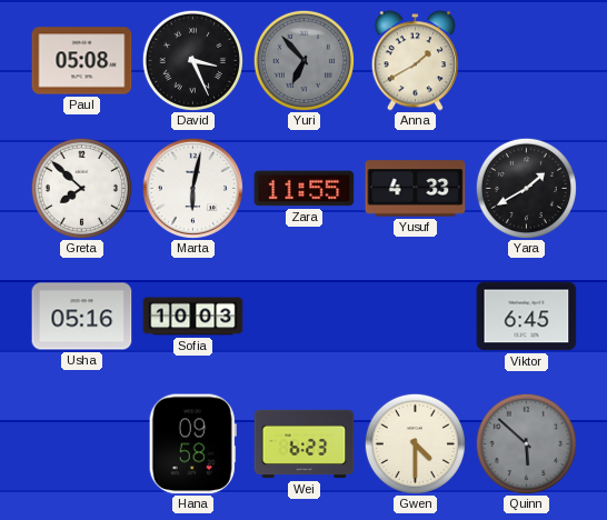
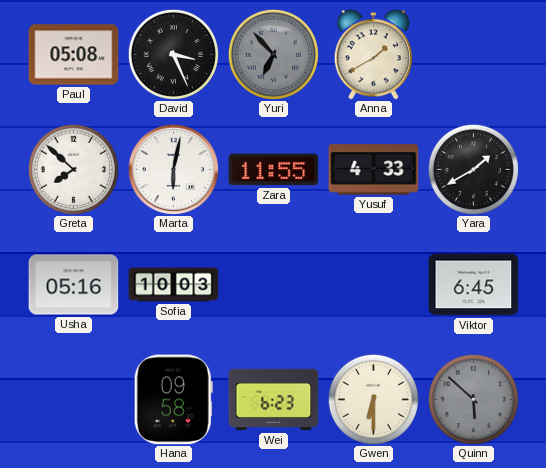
Gwen: 4:30 -> 6:30 (373, 399)
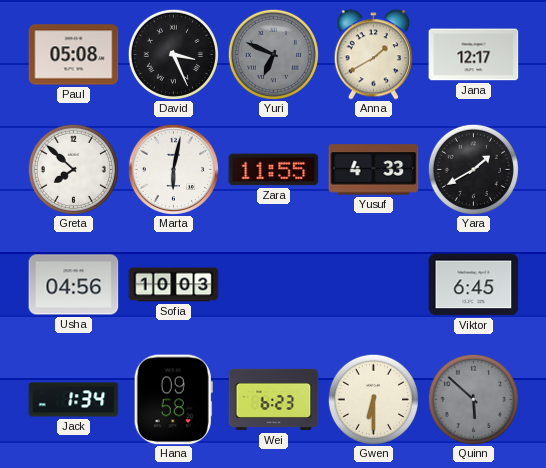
Yuri: 6:53 -> 6:49 (273, 54)
Jana: none -> 12:17 (474, 55)
Usha: 05:16 -> 04:56 (74, 285)
Jack: none -> 1:34 (74, 400)
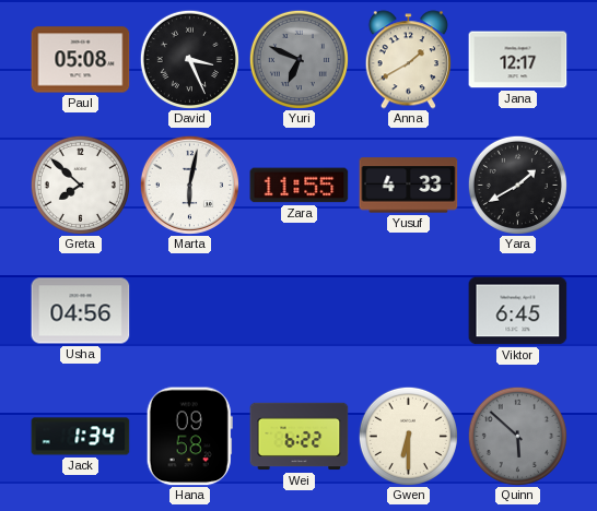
Sofia: 10:03 -> none (174, 285)
Wei: 6:23 -> 6:22 (300, 437)
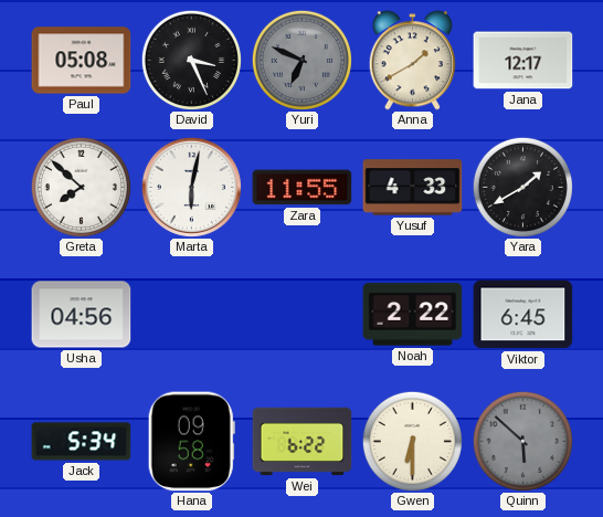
Noah: none -> 2:22 (413, 315)
Jack: 1:34 -> 5:34 (82, 442)
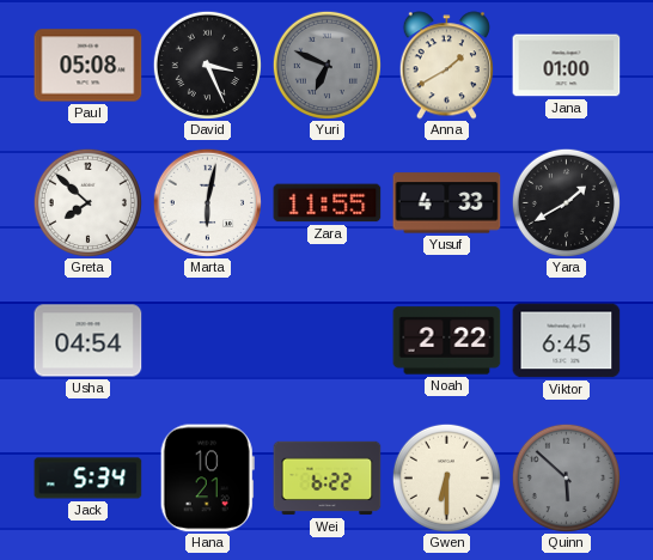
Jana: 12:17 -> 01:00 (567, 66)
Usha: 04:56 -> 04:54 (89, 341)
Hana: 09:58 -> 10:21 (207, 479)
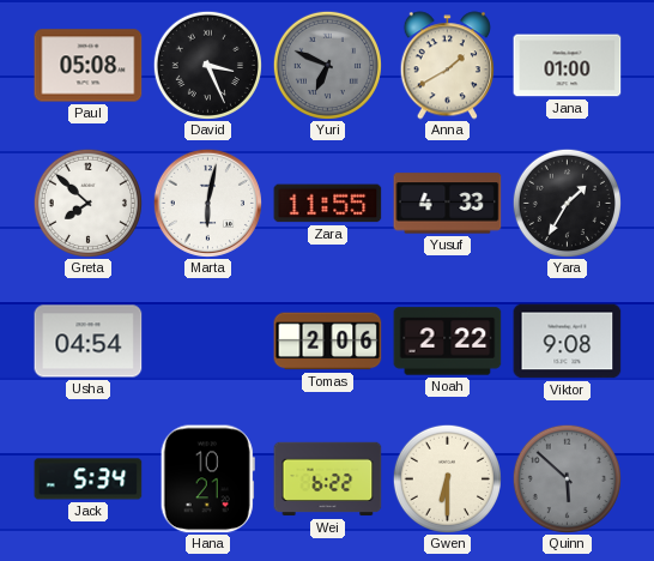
Yara: 1:40 -> 1:35 (567, 203)
Tomas: none -> 2:06 (328, 342)
Viktor: 6:45 -> 9:08 (568, 342)
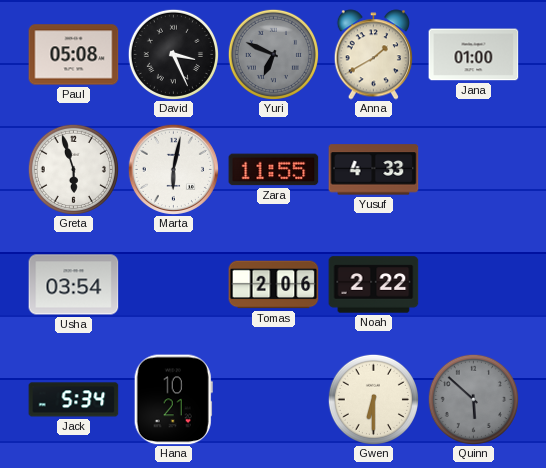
Greta: 7:52 -> 5:57 (73, 169)
Yara: 1:35 -> none (567, 203)
Usha: 04:54 -> 03:54 (74, 285)
Viktor: 9:08 -> none (568, 342)
Wei: 6:22 -> none (328, 479)
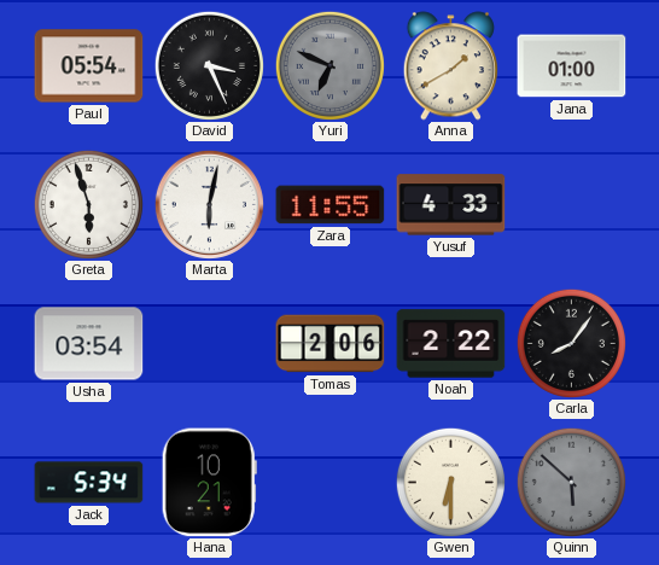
Paul: 05:08 -> 05:54 (89, 66)
Carla: none -> 8:06 (571, 343)
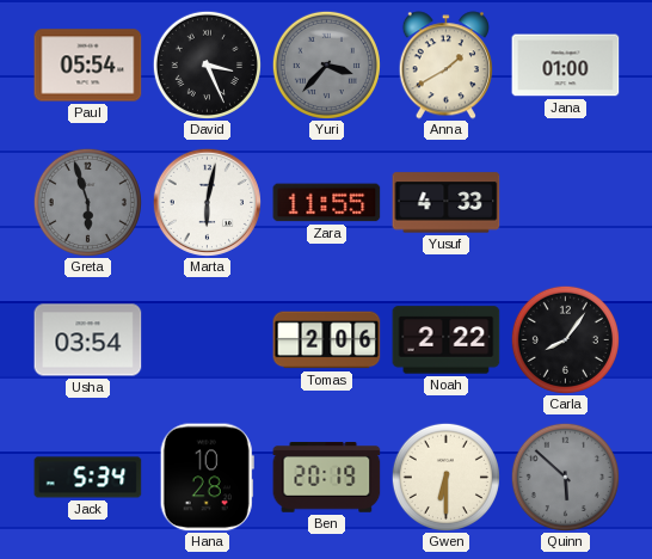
Yuri: 6:49 -> 3:37 (326, 64)
Greta dial: white -> grey (87, 202)
Hana: 10:21 -> 10:28 (207, 478)
Ben: none -> 20:19 (327, 478)
